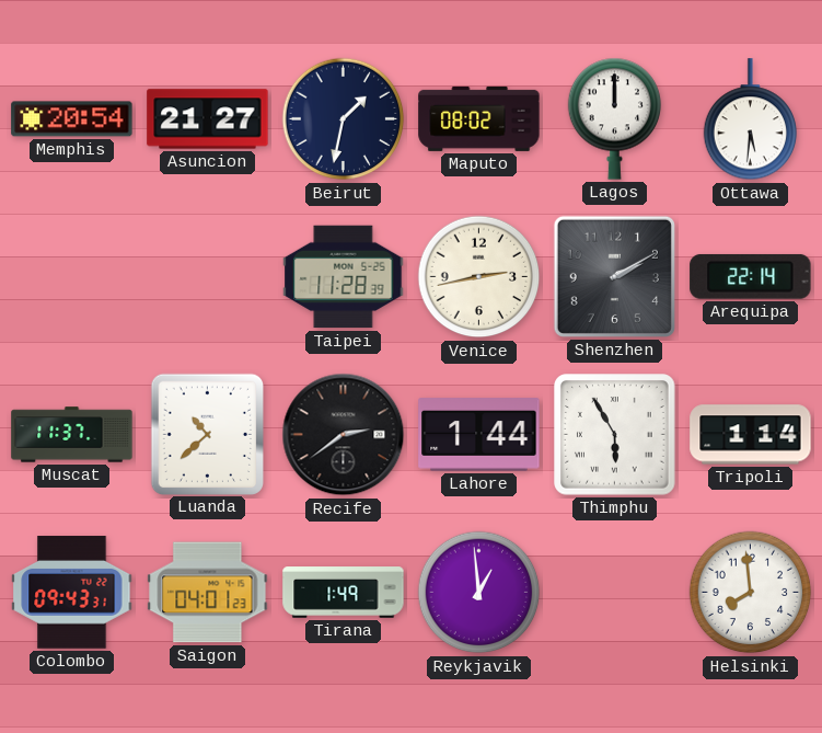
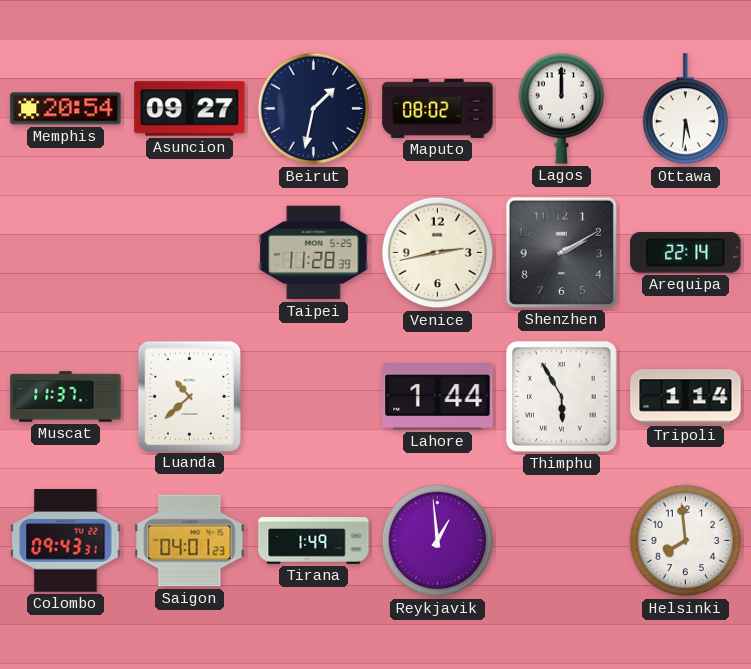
Asuncion: 21:27 -> 09:27 (190, 109)
Recife: 2:39 -> none (344, 435)
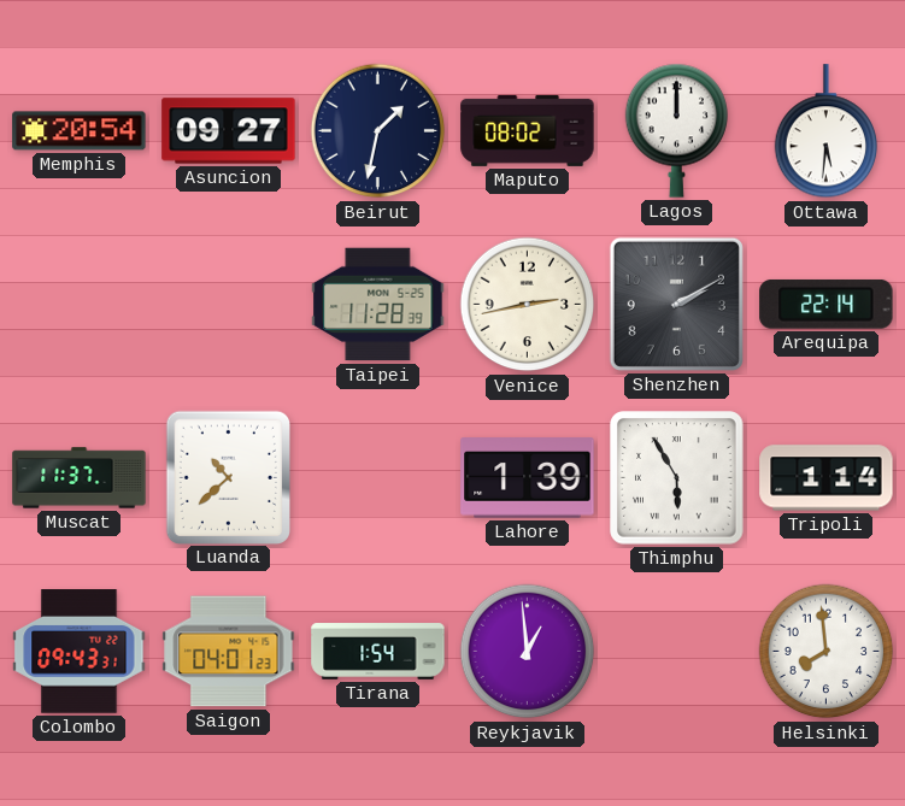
Lahore: 1:44 -> 1:39 (528, 478)
Tirana: 1:49 -> 1:54 (378, 652)
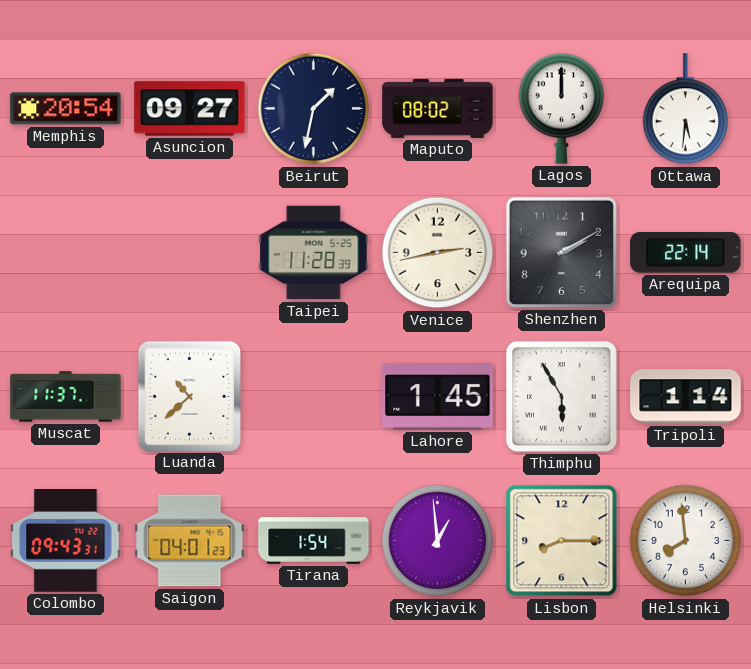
Lahore: 1:39 -> 1:45 (438, 397)
Lisbon: none -> 8:15 (562, 541)
